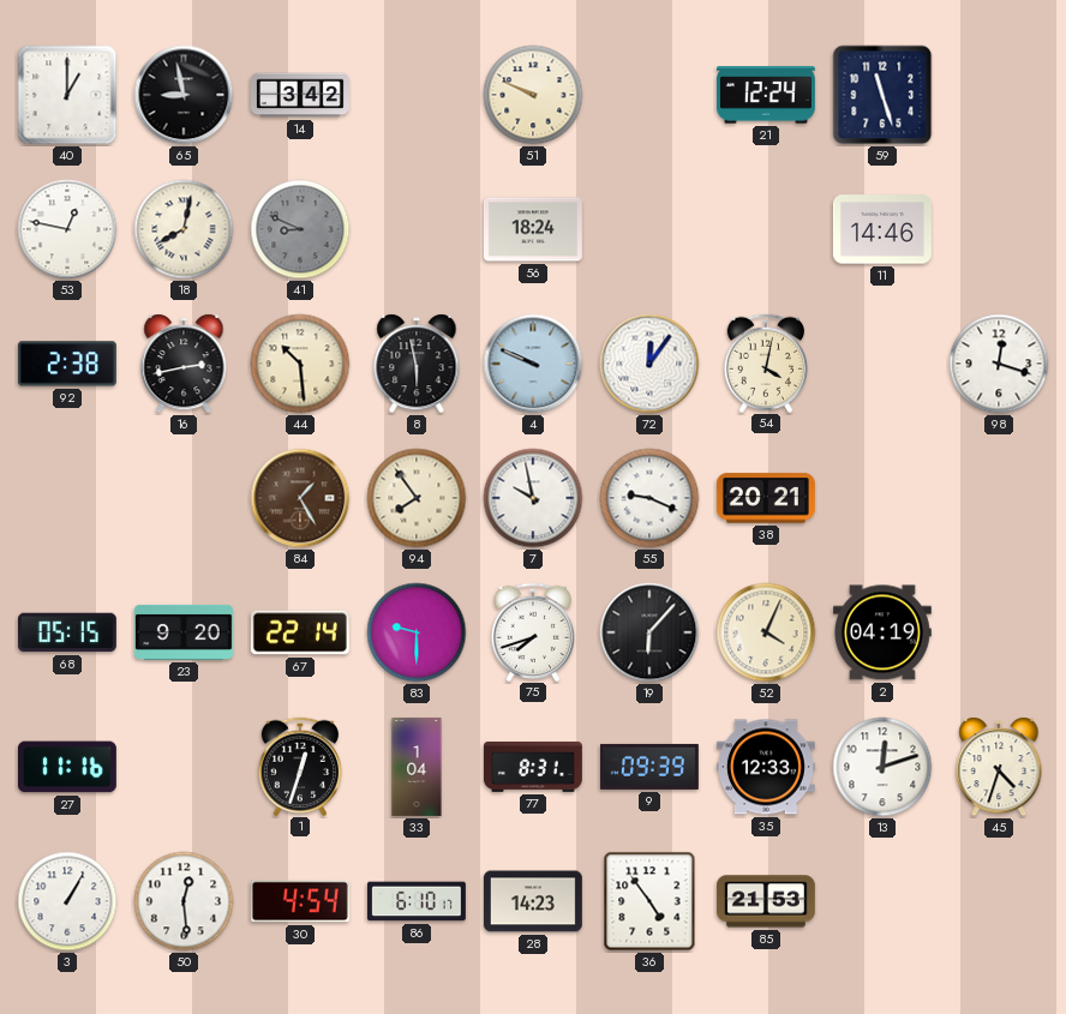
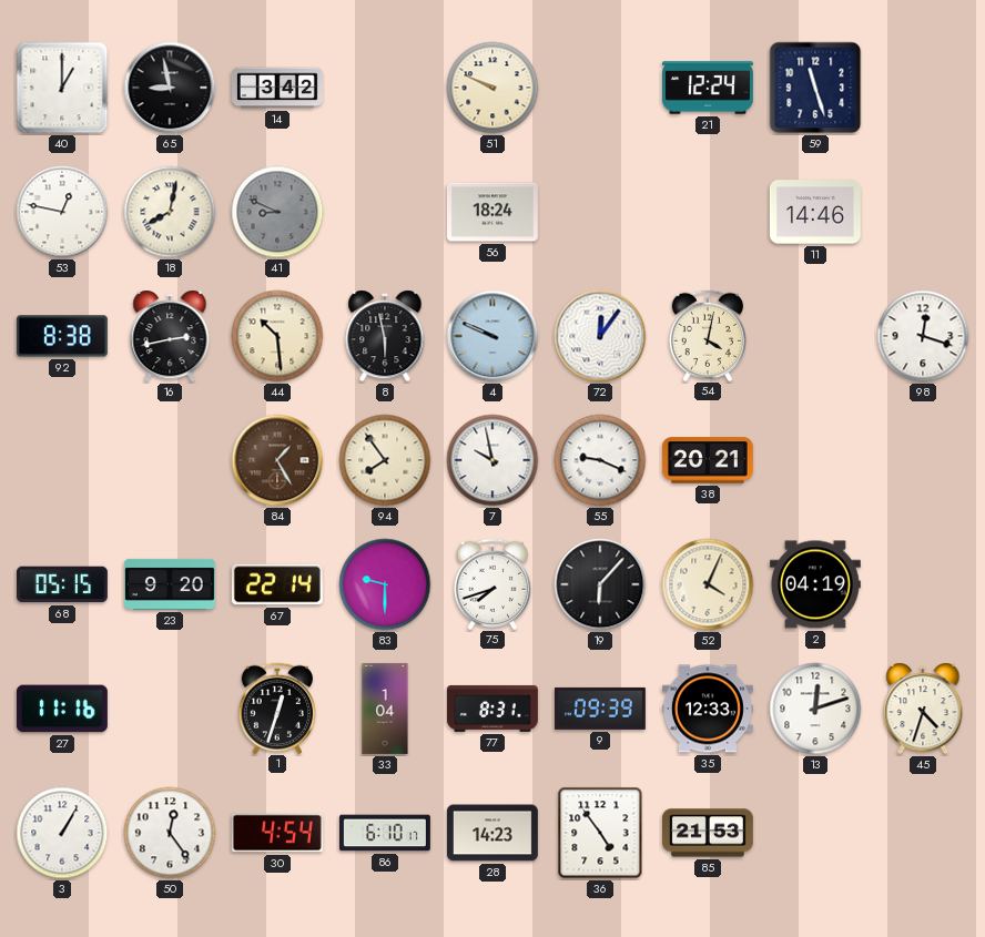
92: 2:38 -> 8:38 (62, 336)
50: 12:29 -> 12:24 (170, 833)
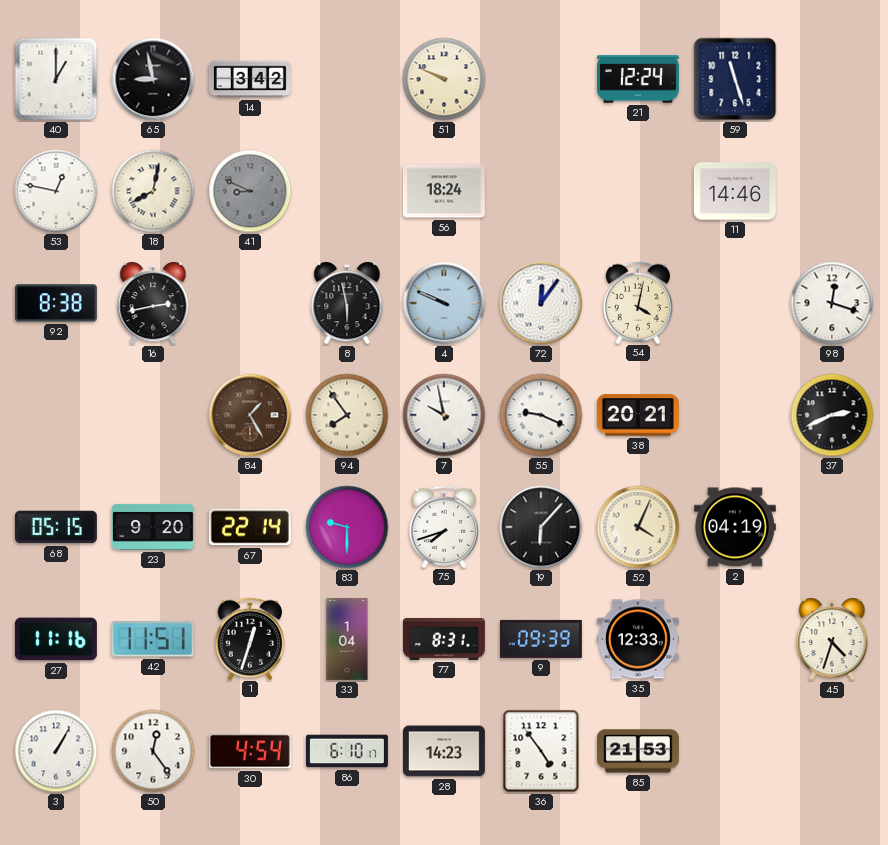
44: 10:29 -> none (277, 336)
37: none -> 2:41 (832, 415)
42: none -> 11:51 (153, 639)
13: 12:12 -> none (815, 709)
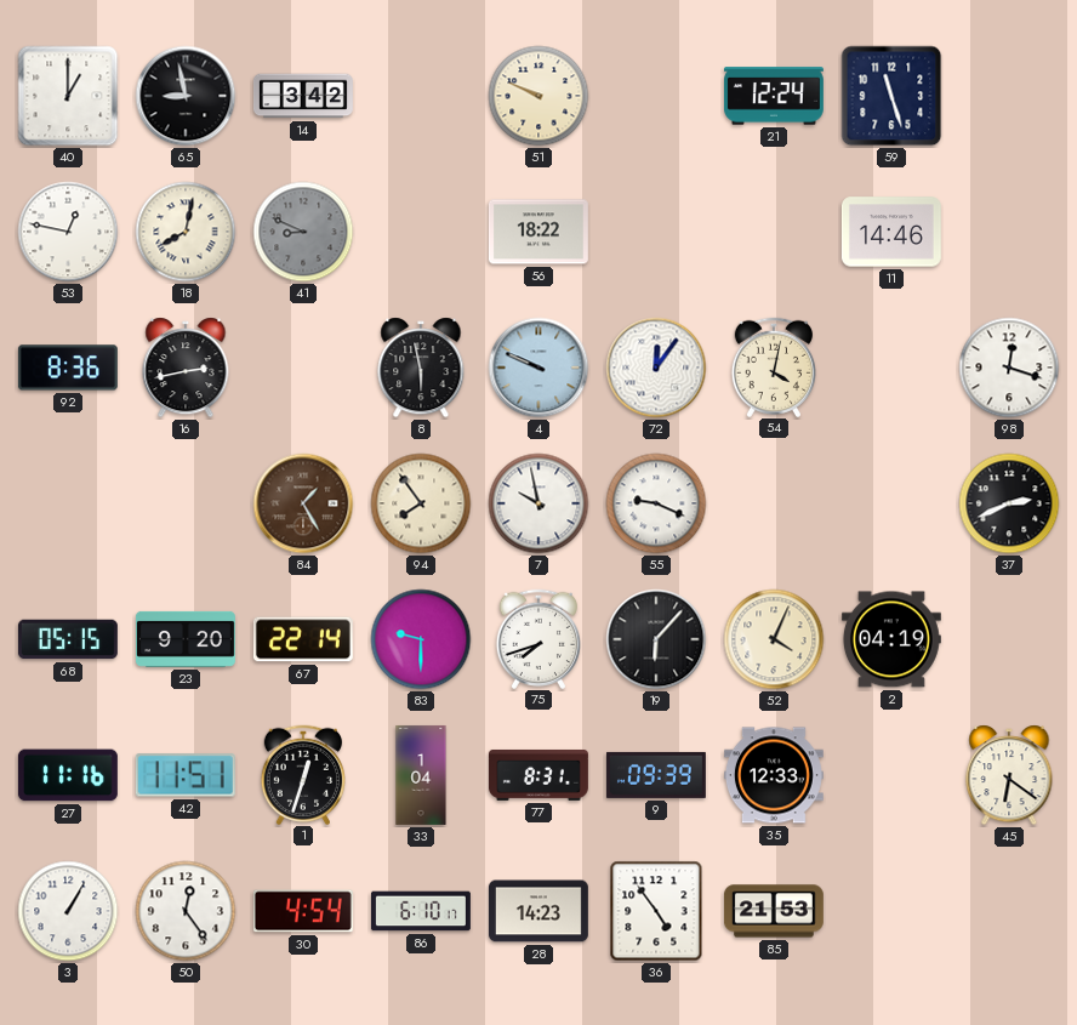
56: 18:24 -> 18:22 (538, 232)
92: 8:38 -> 8:36 (68, 368)
38: 20:21 -> none (638, 415)
45: 4:33 -> 6:21 (1009, 775)
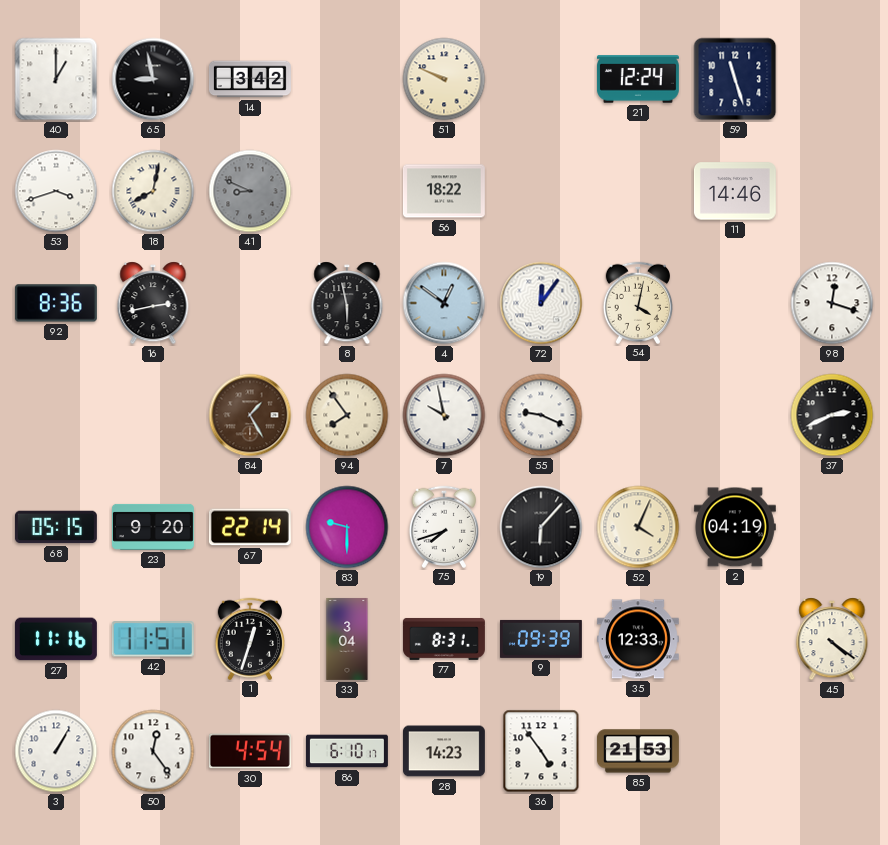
53: 12:47 -> 3:42 (56, 191)
4: 9:49 -> 12:51 (444, 303)
33: 1:04 -> 3:04 (347, 639)
45: 6:21 -> 4:21 (832, 639)
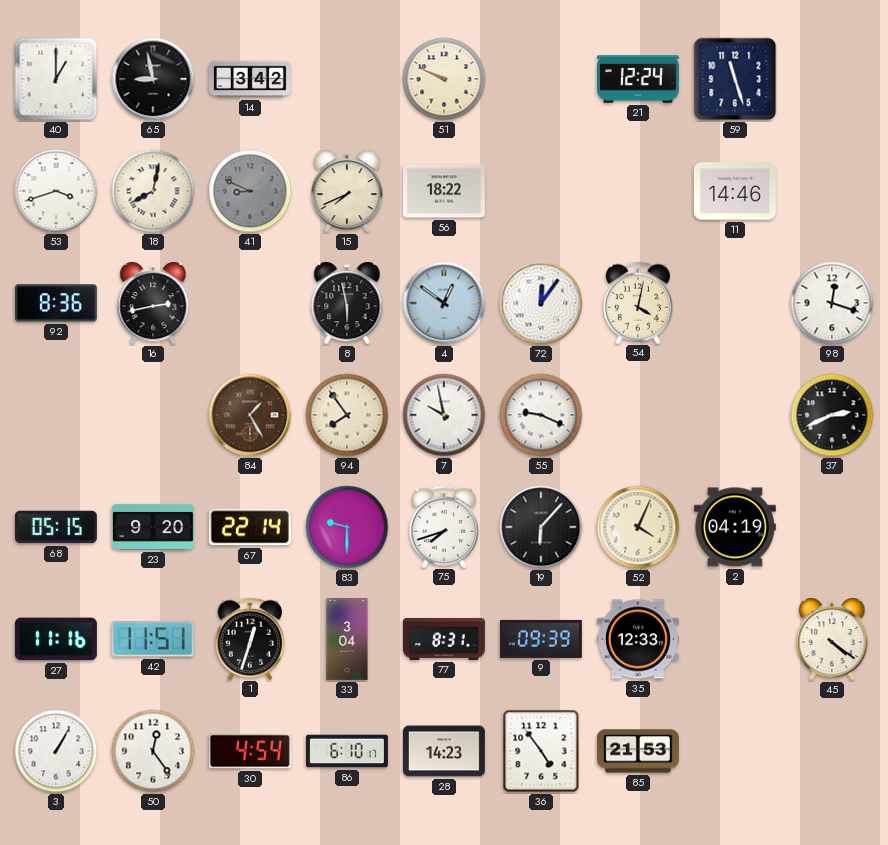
15: none -> 7:41 (347, 191)
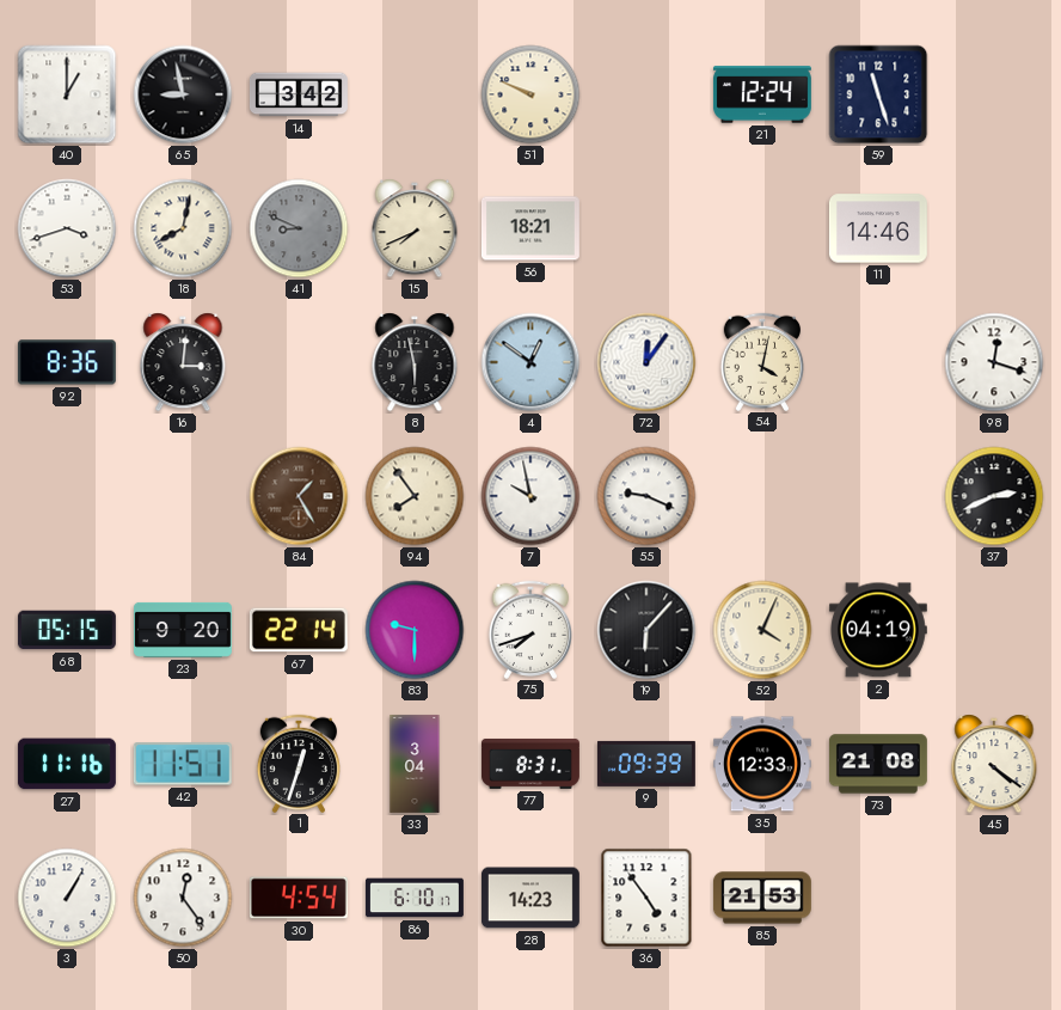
56: 18:22 -> 18:21 (530, 228)
16: 2:43 -> 3:01 (183, 362)
73: none -> 21:08 (878, 764)
